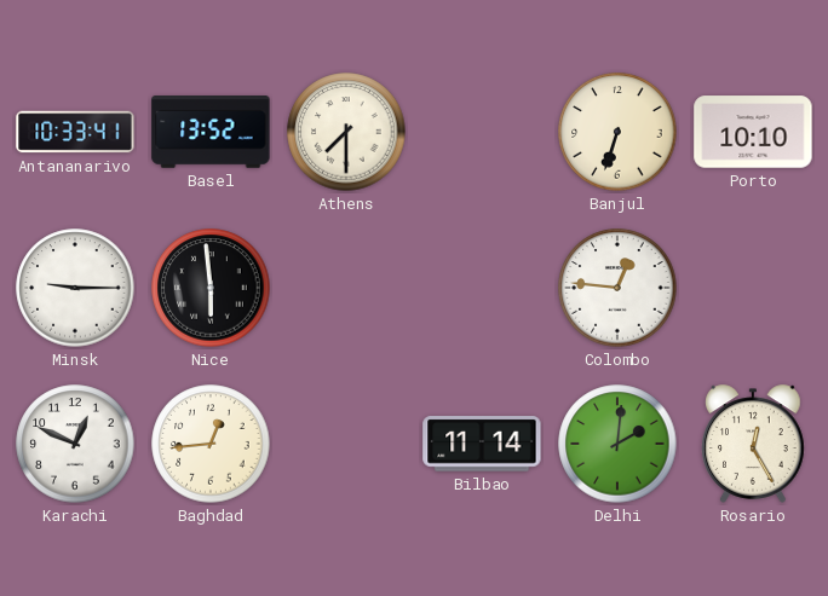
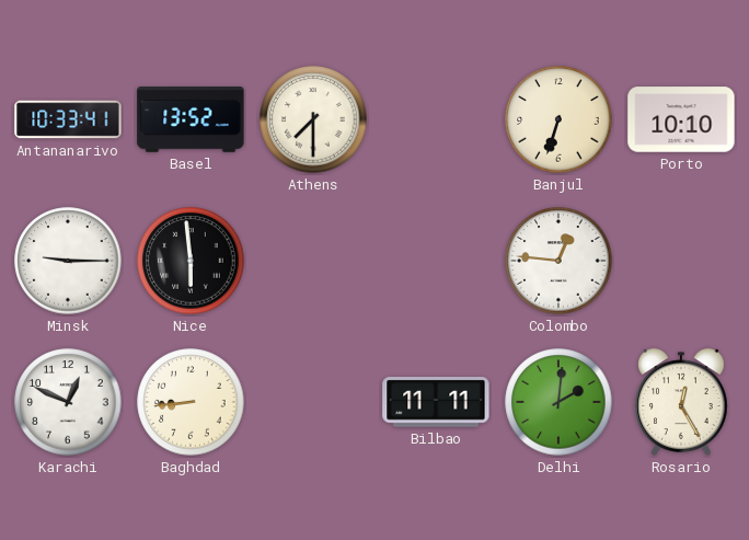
Baghdad: 12:44 -> 8:44 (191, 402)
Bilbao: 11:14 -> 11:11 (436, 402)
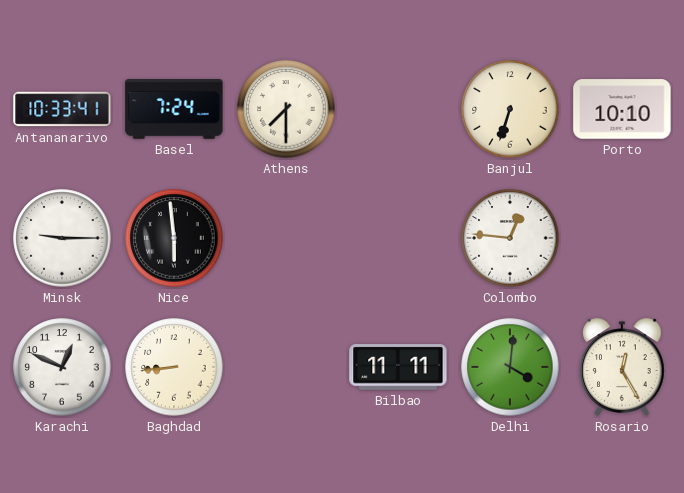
Basel: 13:52 -> 7:24 (174, 110)
Delhi: 2:01 -> 4:01 (510, 367)
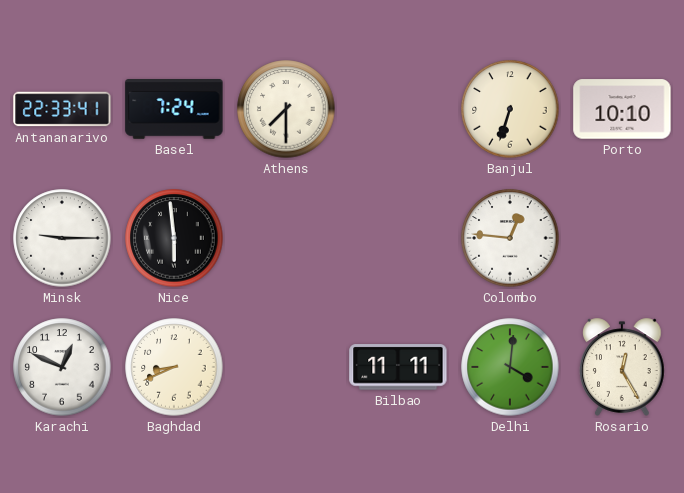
Antananarivo: 10:33 -> 22:33 (62, 109)
Baghdad: 8:44 -> 8:41 (174, 367)
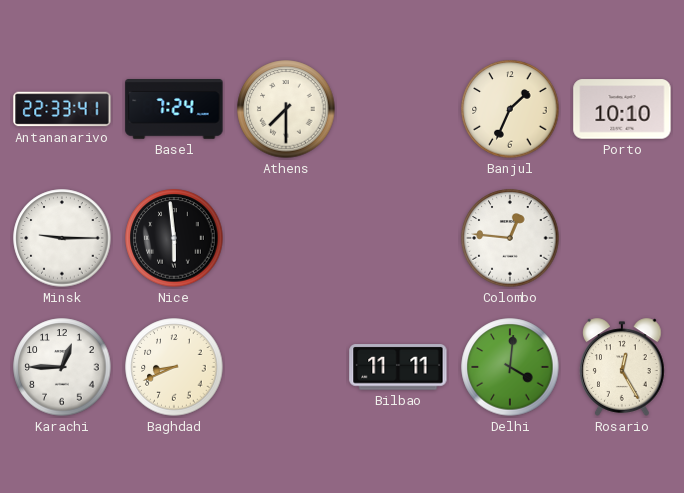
Banjul: 6:33 -> 1:34 (510, 109)
Karachi: 12:49 -> 12:45 (62, 367)
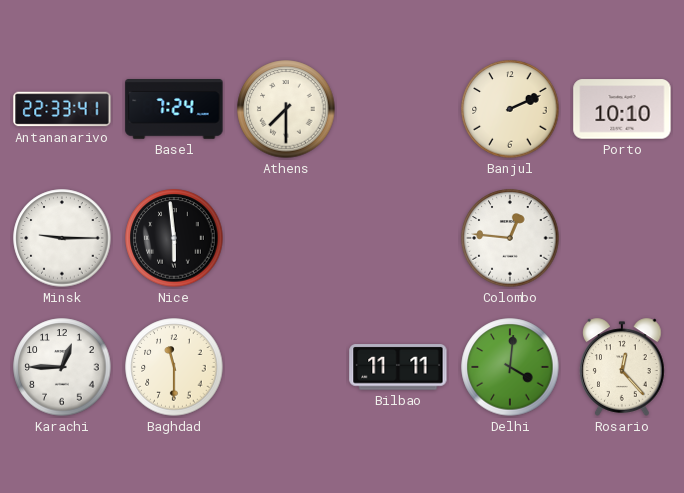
Banjul: 1:34 -> 2:11 (510, 109)
Baghdad: 8:41 -> 11:30 (174, 367)
Rosario: 12:25 -> 12:23 (623, 367)
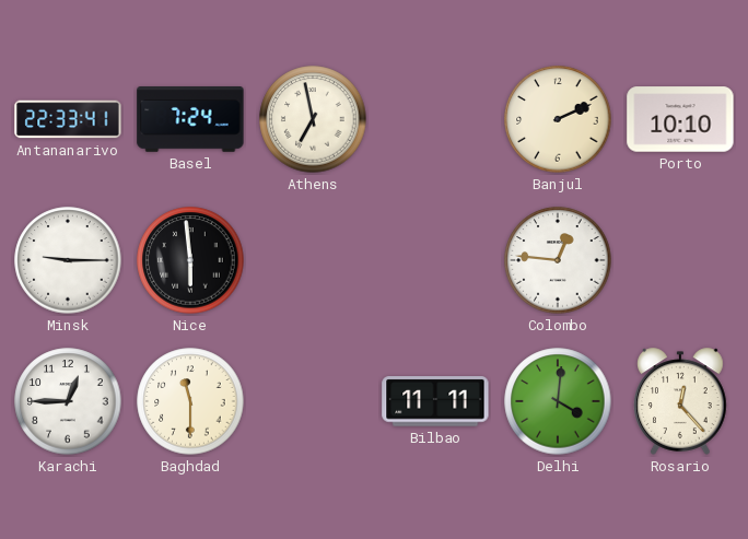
Athens: 7:30 -> 6:58 (313, 119)
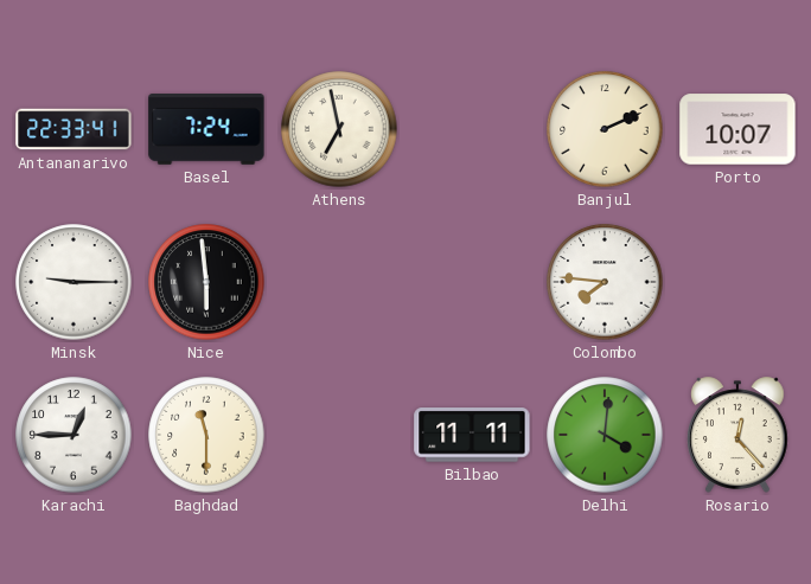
Porto: 10:10 -> 10:07 (737, 129)
Colombo: 12:46 -> 7:46 (605, 282)
